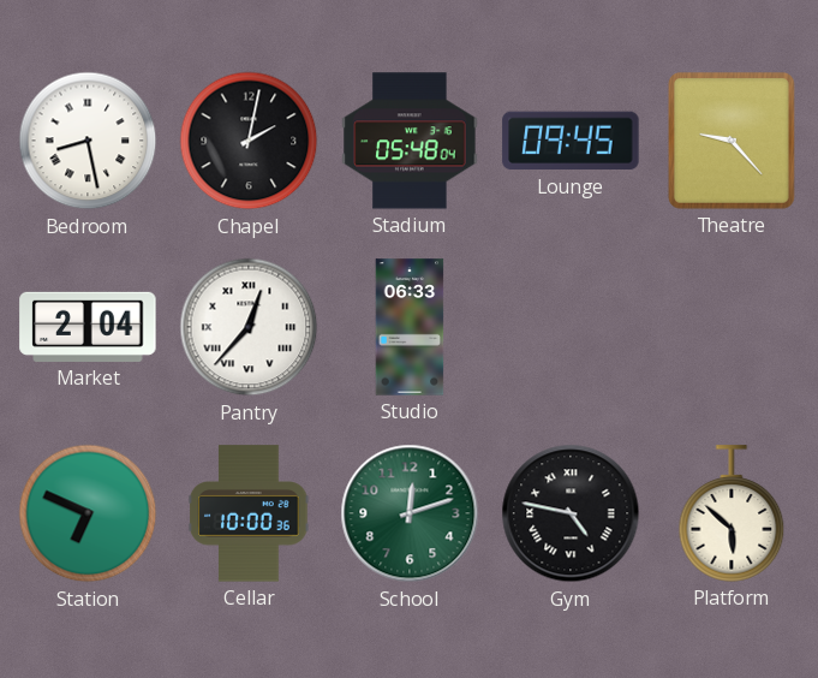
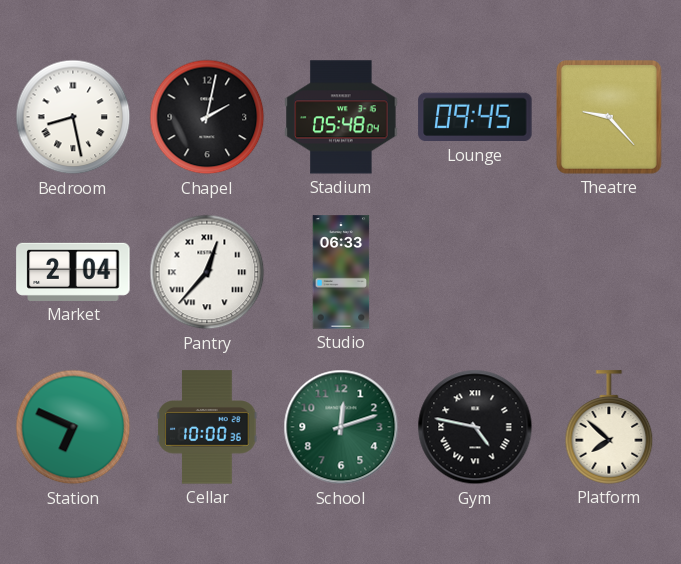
Platform: 5:52 -> 7:52 (609, 427)
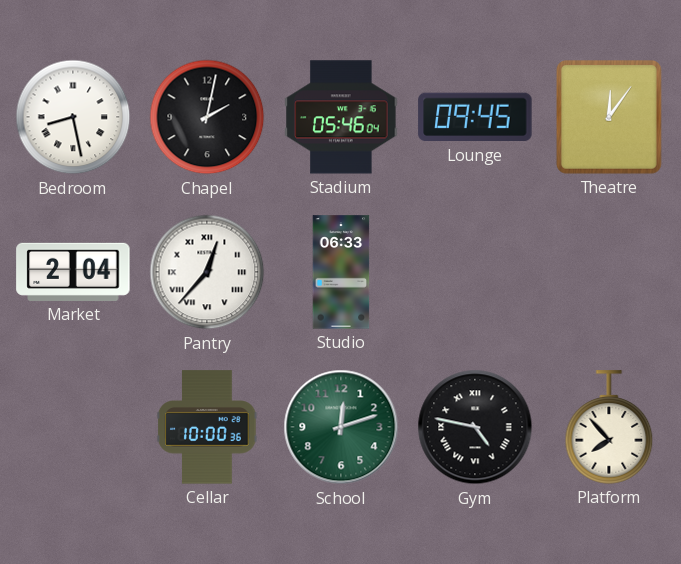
Stadium: 05:48 -> 05:46 (341, 117)
Theatre: 9:23 -> 12:06 (609, 118)
Station: 6:49 -> none (73, 427)
Platform: 7:52 -> 7:53 (609, 427)
